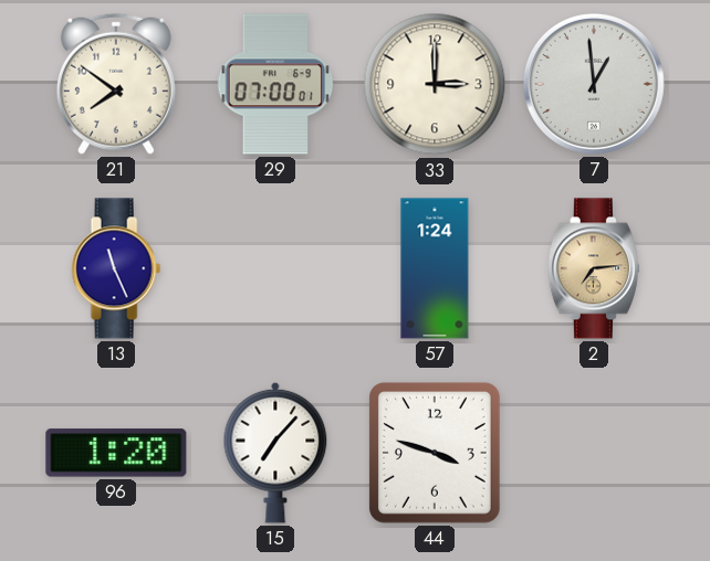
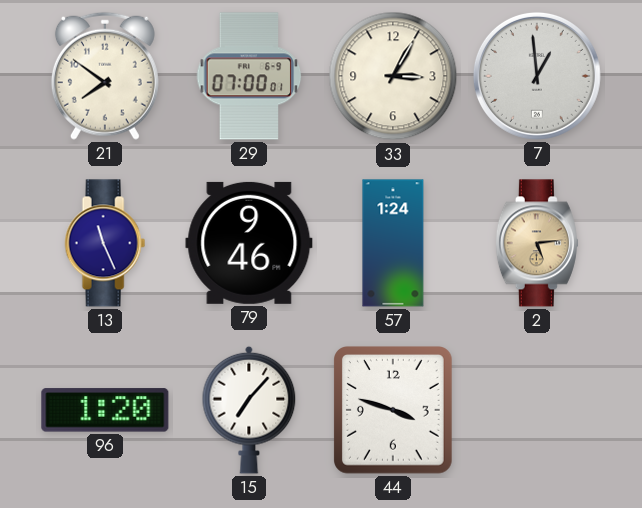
33: 3:00 -> 3:05 (393, 76)
79: none -> 9:46 (249, 243)
2: 7:14 -> 5:14 (537, 243)
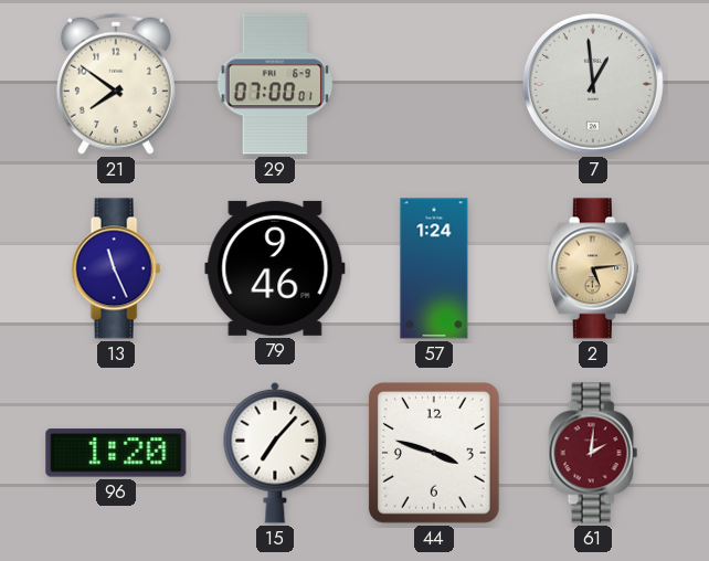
33: 3:05 -> none (393, 76)
61: none -> 2:01 (593, 453)
